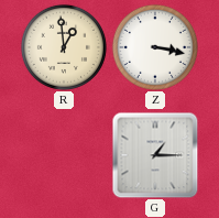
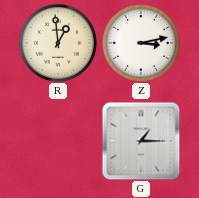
Z: 3:17 -> 3:13 (141, 43)
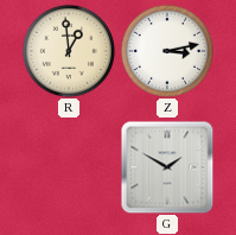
G: 1:15 -> 1:50 (167, 167)
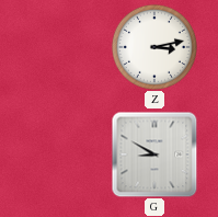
R: 12:59 -> none (69, 51)
G: 1:50 -> 8:50 (154, 155)
